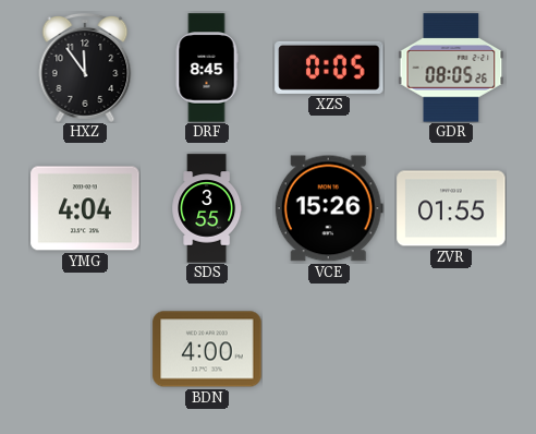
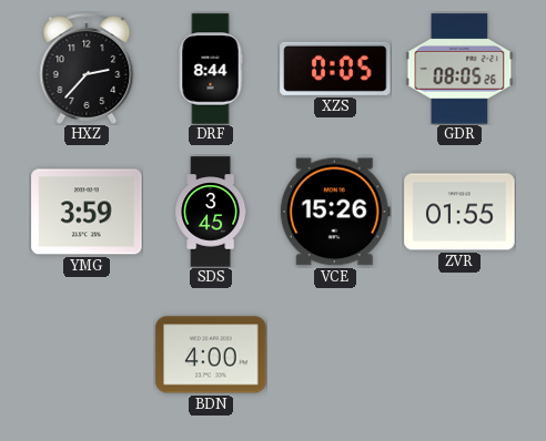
HXZ: 11:54 -> 2:37 (87, 70)
DRF: 8:45 -> 8:44 (211, 69)
YMG: 4:04 -> 3:59 (87, 212)
SDS: 3:55 -> 3:45 (211, 212)
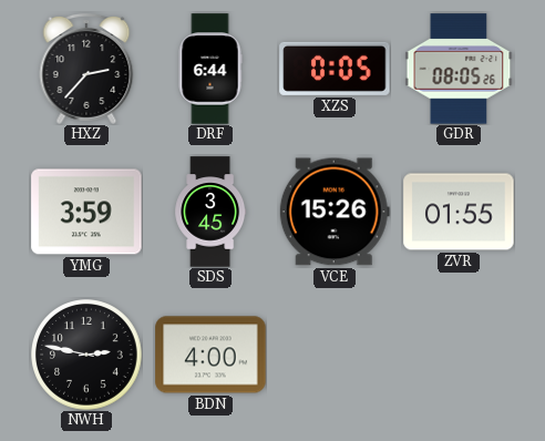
DRF: 8:44 -> 6:44 (210, 69)
NWH: none -> 2:47 (86, 355)
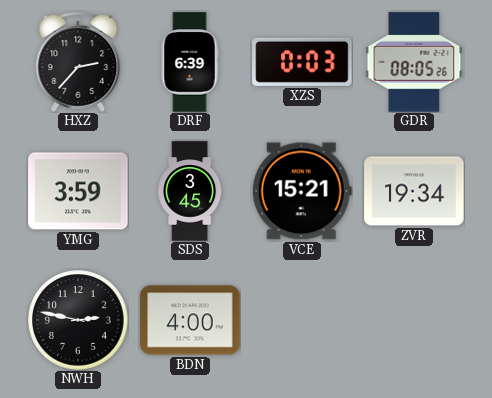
DRF: 6:44 -> 6:39 (190, 62)
XZS: 0:05 -> 0:03 (302, 62)
VCE: 15:26 -> 15:21 (302, 191)
ZVR: 01:55 -> 19:34 (414, 191)
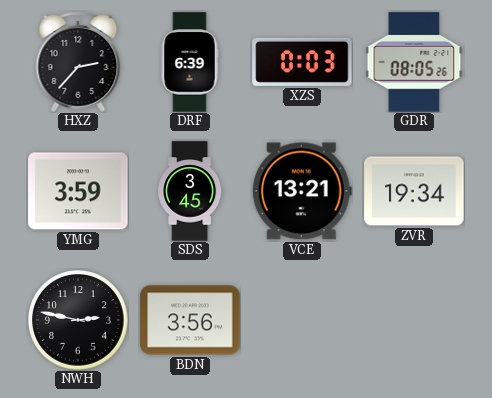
VCE: 15:21 -> 13:21 (302, 191)
BDN: 4:00 -> 3:56 (190, 320)
